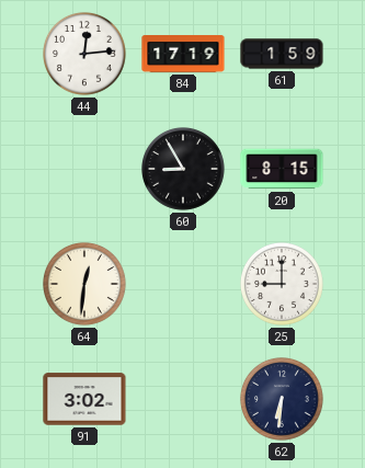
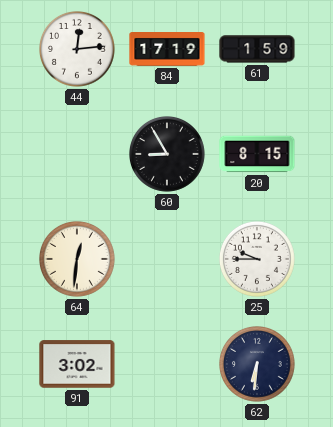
25: 9:00 -> 9:45 (258, 260)
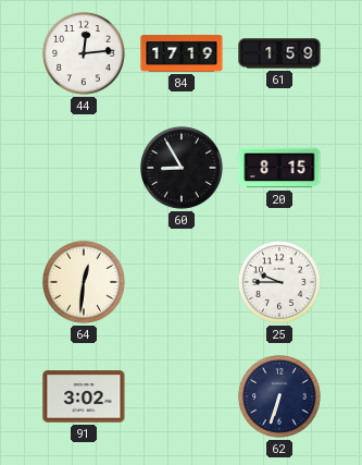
62: 6:31 -> 6:33 (280, 397)
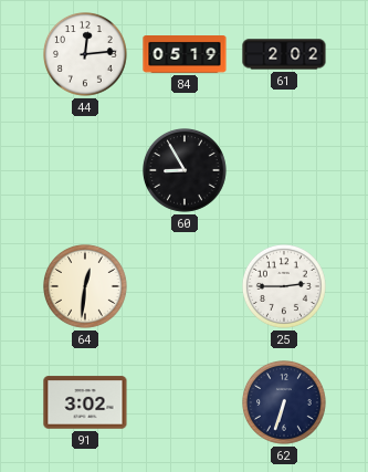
84: 17:19 -> 05:19 (185, 55)
61: 1:59 -> 2:02 (284, 54)
20: 8:15 -> none (279, 168)
25: 9:45 -> 2:45 (285, 287)
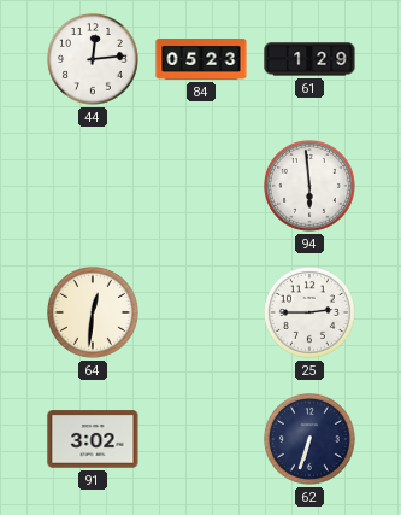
84: 05:19 -> 05:23 (201, 60)
61: 2:02 -> 1:29 (309, 59)
60: 8:55 -> none (186, 171)
94: none -> 5:59 (311, 187)
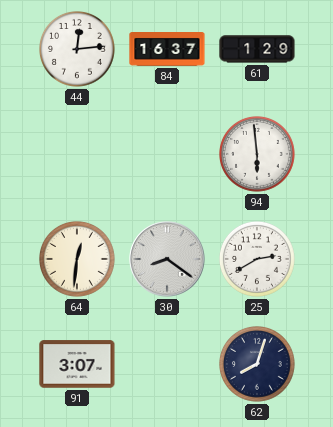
84: 05:23 -> 16:37 (167, 50)
30: none -> 8:21 (167, 259)
25: 2:45 -> 2:40 (258, 260)
91: 3:02 -> 3:07 (77, 364)
62: 6:33 -> 8:03 (258, 365)
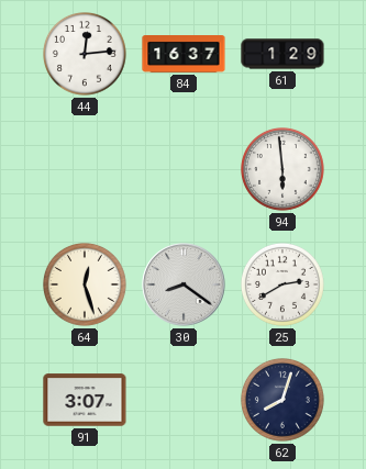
64: 12:31 -> 12:27 (86, 286)
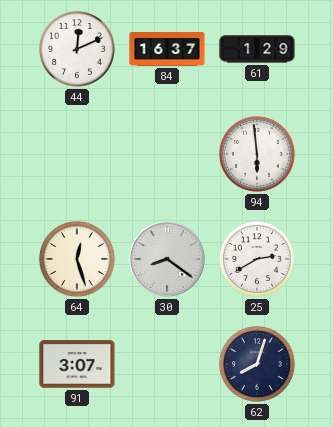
44: 12:14 -> 12:11 (78, 50)
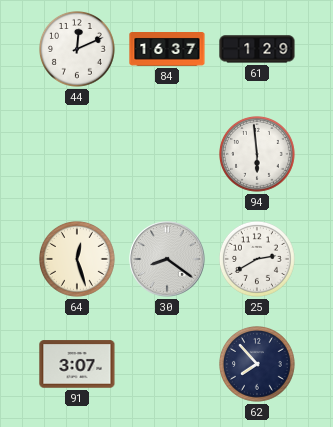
62: 8:03 -> 7:53 (258, 365)
